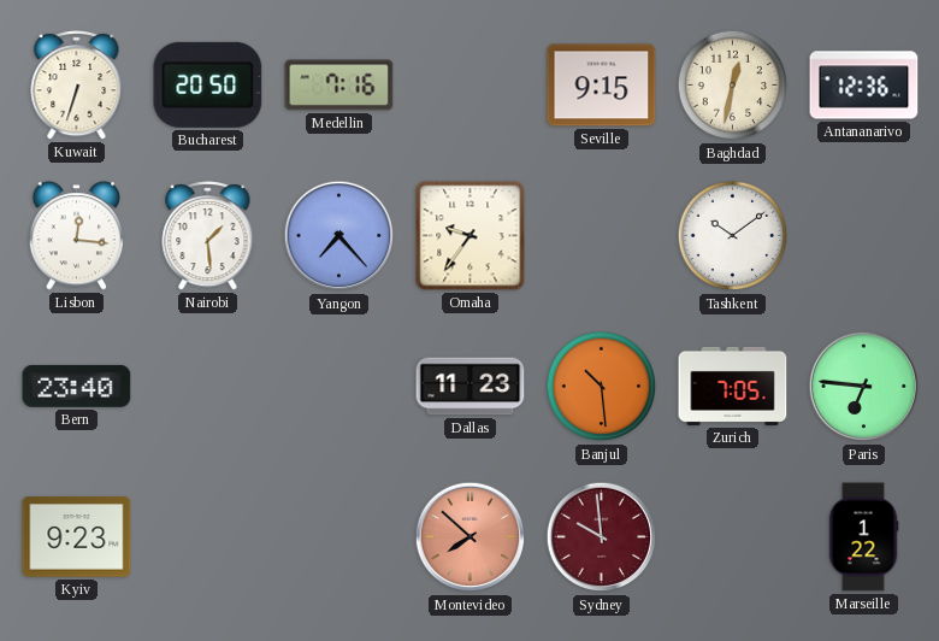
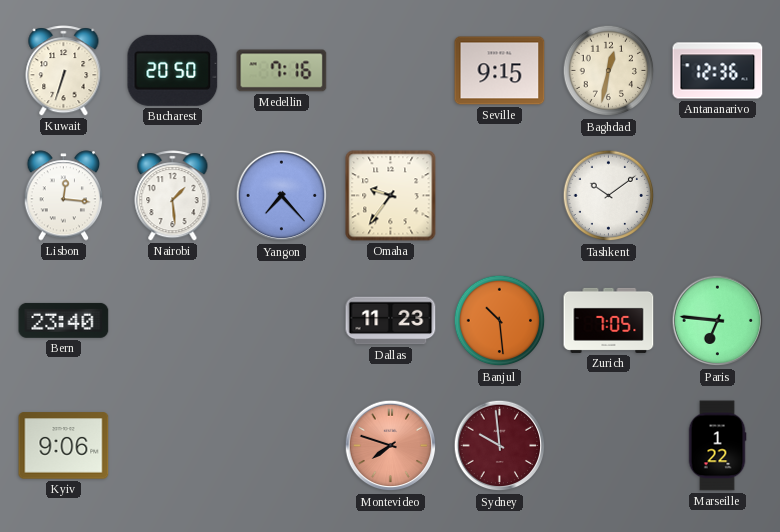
Kyiv: 9:23 -> 9:06 (64, 446)
Montevideo: 7:52 -> 7:48 (391, 446)
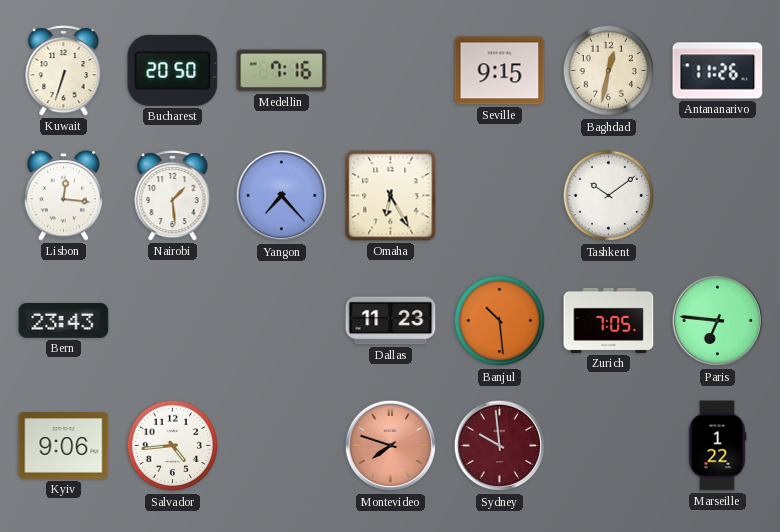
Antananarivo: 12:36 -> 11:26 (718, 71)
Omaha: 9:36 -> 6:25 (391, 196)
Bern: 23:40 -> 23:43 (64, 320)
Salvador: none -> 4:44 (173, 446)
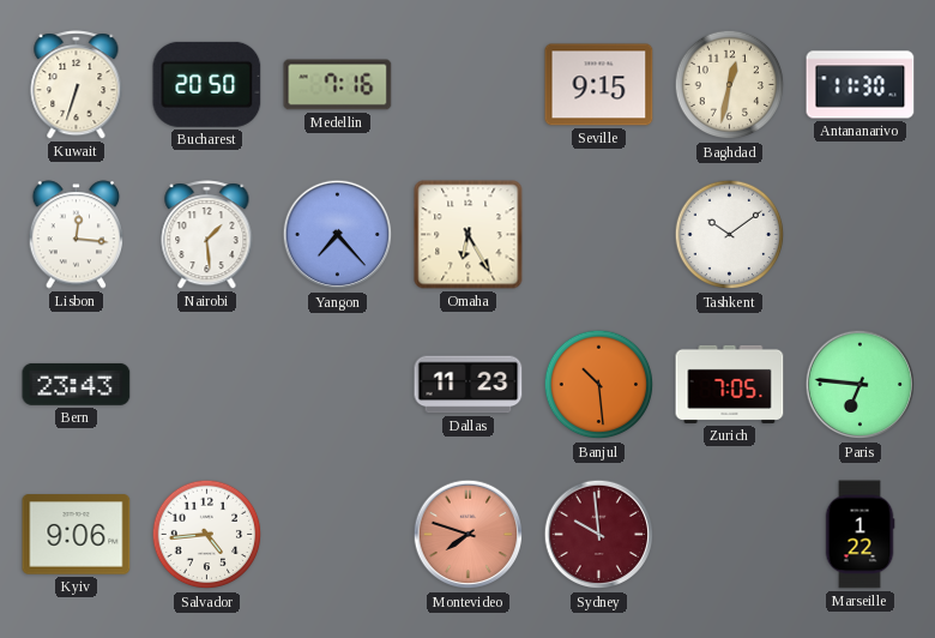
Antananarivo: 11:26 -> 11:30 (861, 85)
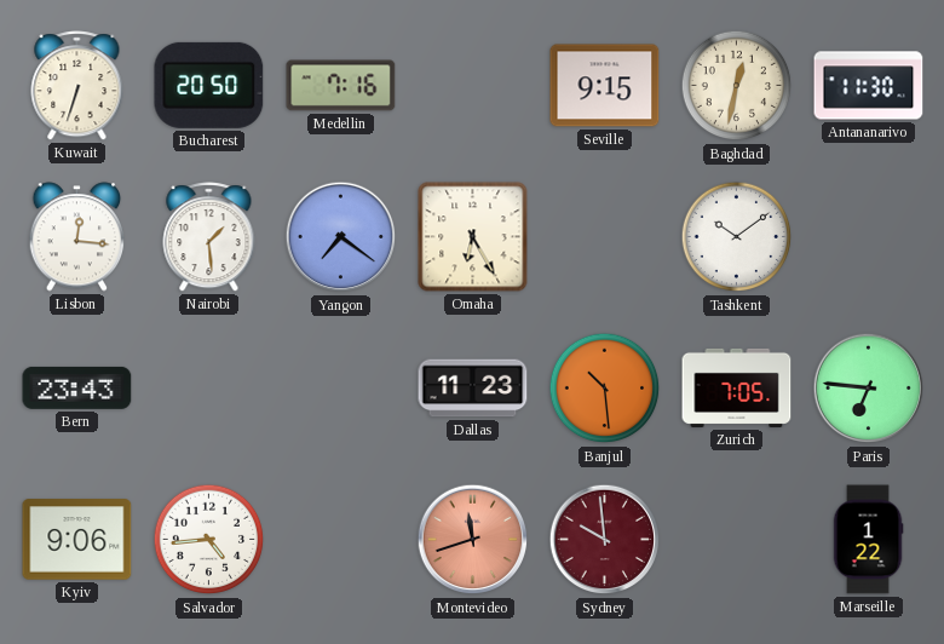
Yangon: 7:23 -> 7:21 (341, 237)
Montevideo: 7:48 -> 11:42 (473, 540)
